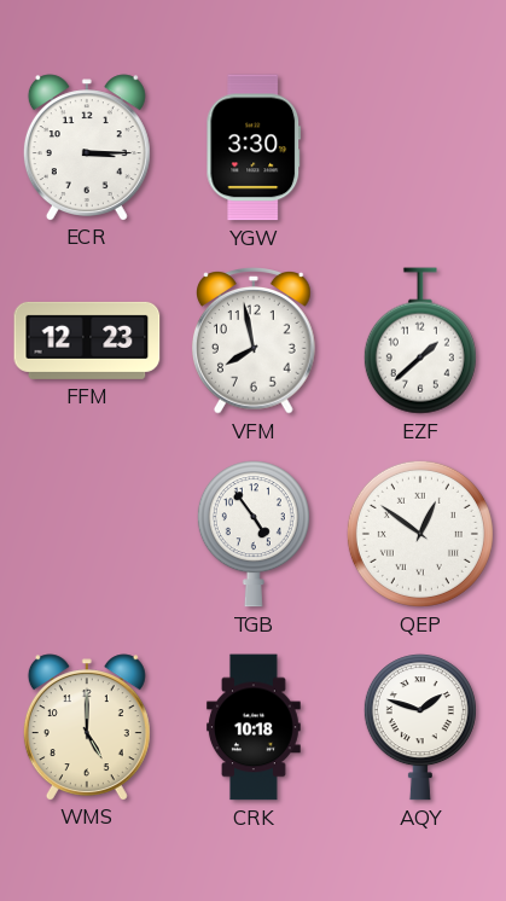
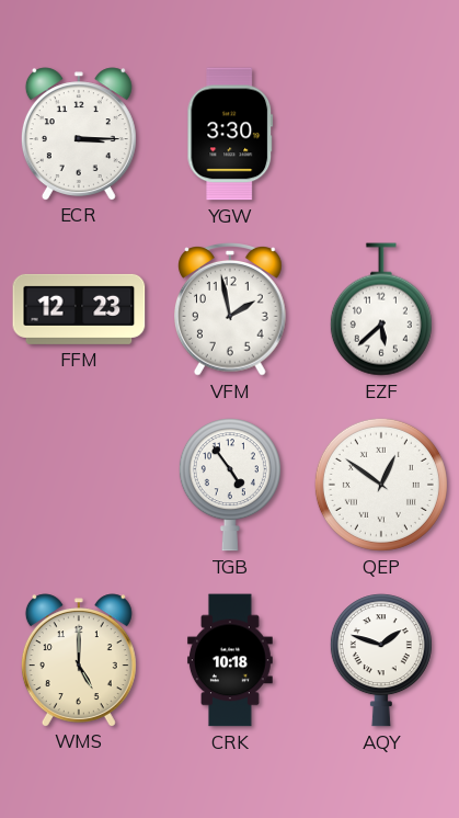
VFM: 7:58 -> 1:58 (231, 309)
EZF: 1:38 -> 5:38 (381, 309)
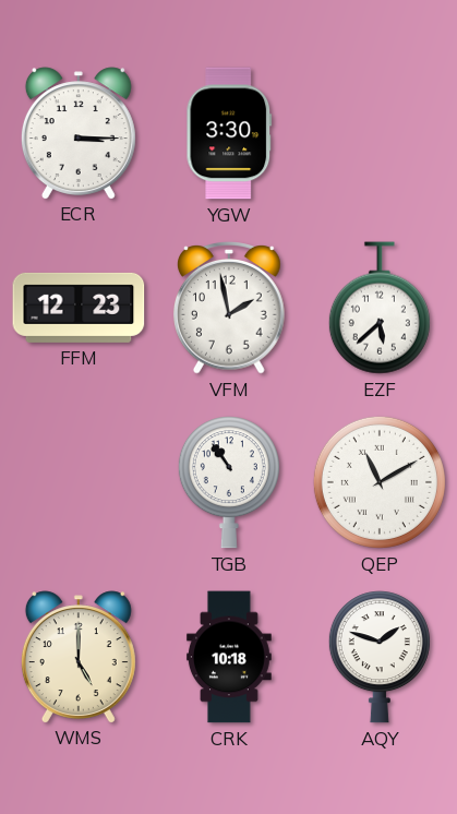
TGB: 4:54 -> 10:54 (229, 482)
QEP: 12:51 -> 11:10 (380, 482)
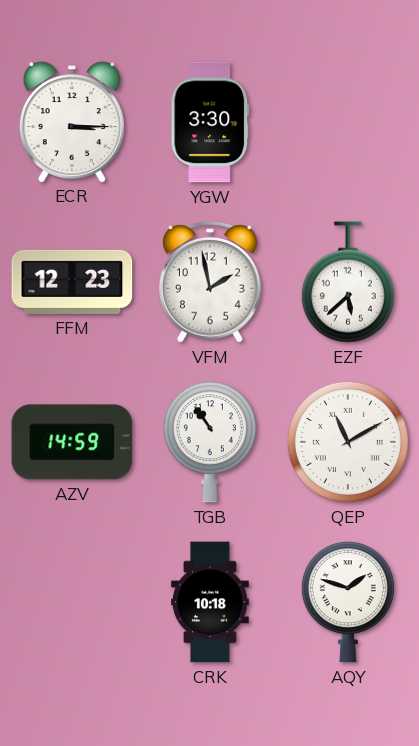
AZV: none -> 14:59 (72, 442)
WMS: 5:00 -> none (79, 657)
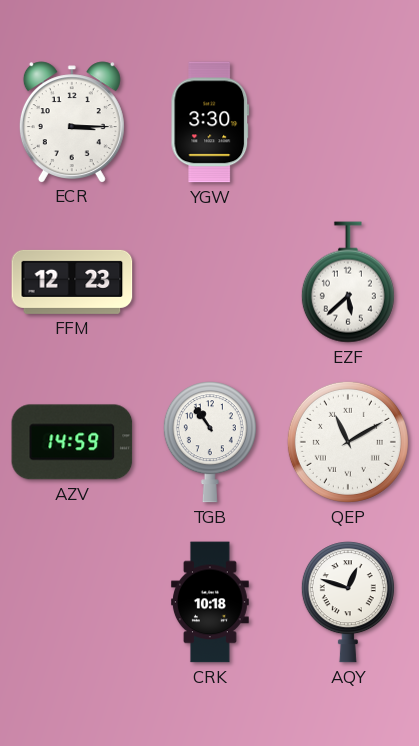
VFM: 1:58 -> none (211, 282)
AQY: 1:48 -> 12:48 (348, 602)
